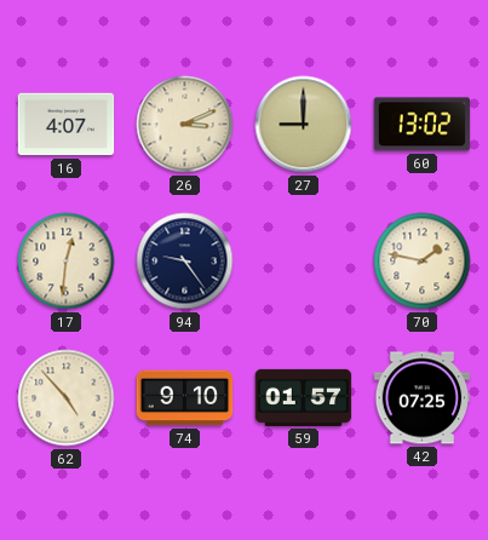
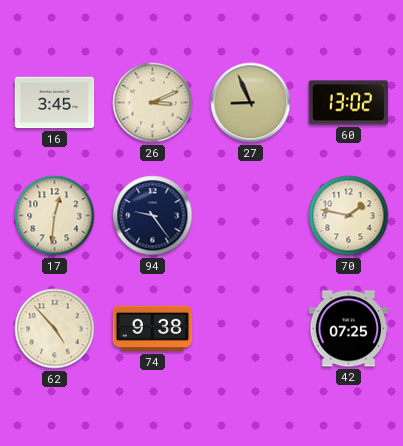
16: 4:07 -> 3:45 (55, 103)
27: 9:00 -> 8:56 (251, 103)
74: 9:10 -> 9:38 (153, 329)
59: 01:57 -> none (304, 397)
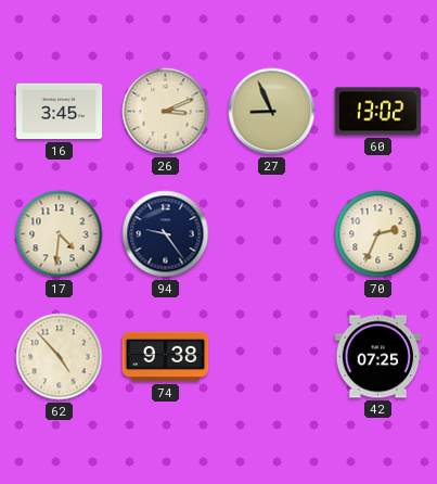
17: 12:31 -> 4:31 (60, 234)
70: 1:47 -> 2:34 (378, 234)
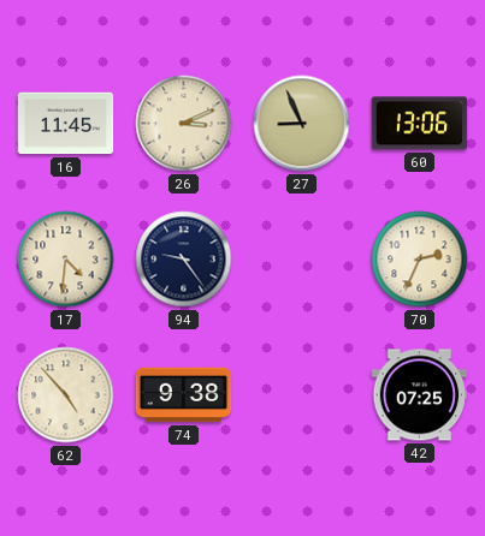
16: 3:45 -> 11:45 (66, 124)
60: 13:02 -> 13:06 (420, 124)
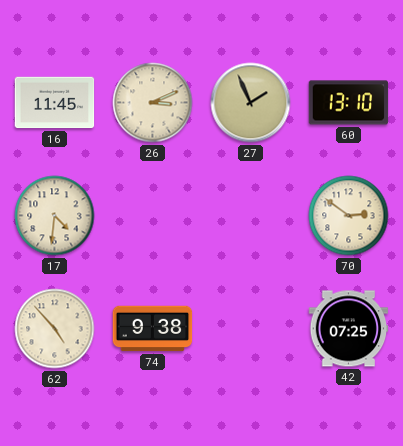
27: 8:56 -> 1:56 (251, 103)
60: 13:06 -> 13:10 (349, 103)
94: 9:24 -> none (184, 260)
70: 2:34 -> 2:51 (349, 216)
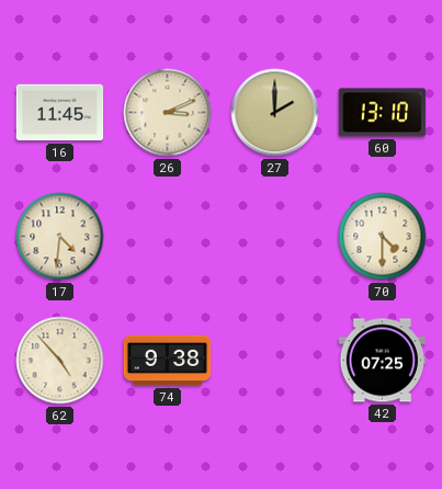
27: 1:56 -> 2:00 (275, 113)
70: 2:51 -> 4:30 (383, 237)
